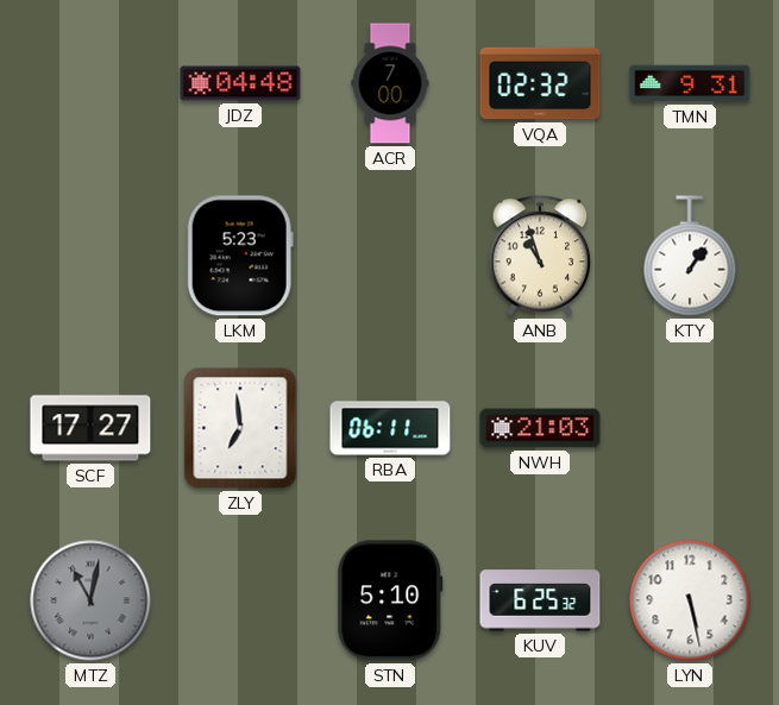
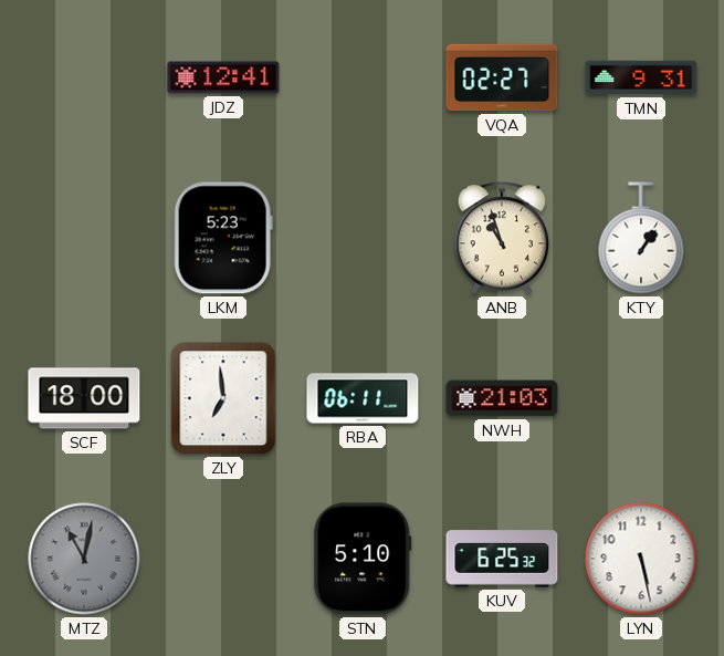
JDZ: 04:48 -> 12:41 (223, 77)
ACR: 7:00 -> none (390, 83)
VQA: 02:32 -> 02:27 (502, 77)
SCF: 17:27 -> 18:00 (84, 398)
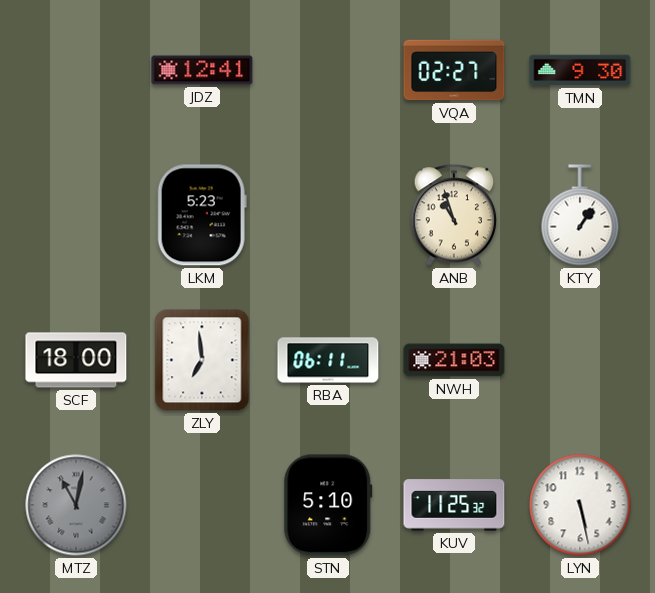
TMN: 9:31 -> 9:30 (580, 70)
KUV: 6:25 -> 11:25 (454, 505)
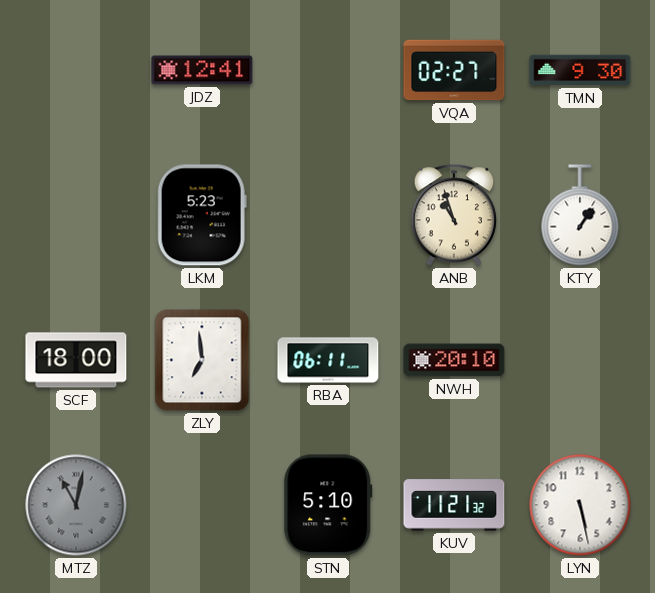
NWH: 21:03 -> 20:10 (454, 360)
KUV: 11:25 -> 11:21 (454, 505)
